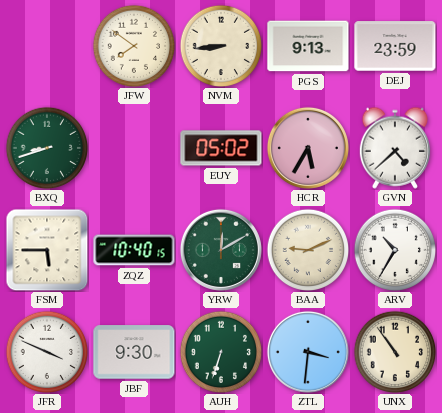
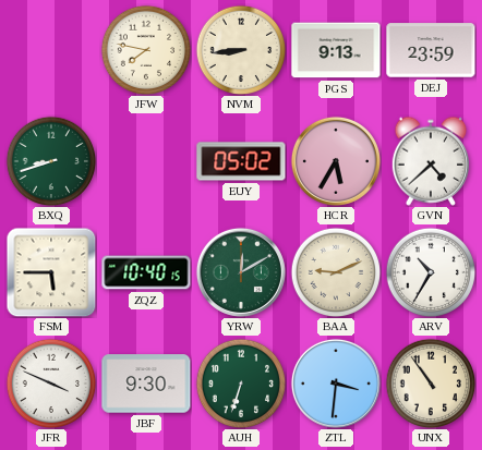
JFW: 7:51 -> 7:47 (146, 50)
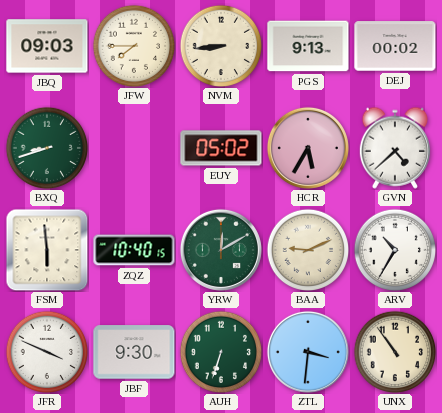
JBQ: none -> 09:03 (47, 46)
JFW: 7:47 -> 7:45 (134, 46)
DEJ: 23:59 -> 00:02 (395, 46)
FSM: 5:45 -> 5:59 (47, 250)
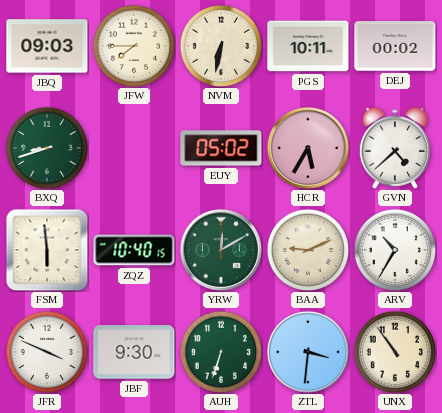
NVM: 8:44 -> 6:32 (221, 46)
PGS: 9:13 -> 10:11 (308, 46)
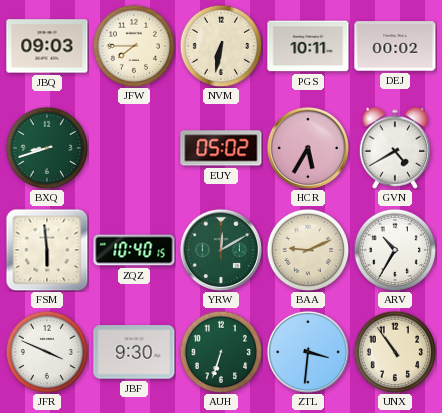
GVN: 4:38 -> 4:40 (394, 148)
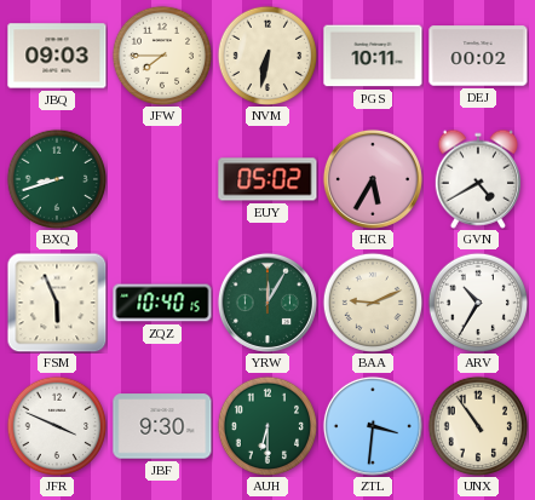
FSM: 5:59 -> 5:56 (57, 303)
YRW: 12:10 -> 12:05 (267, 303)
AUH: 6:33 -> 6:30 (267, 426)
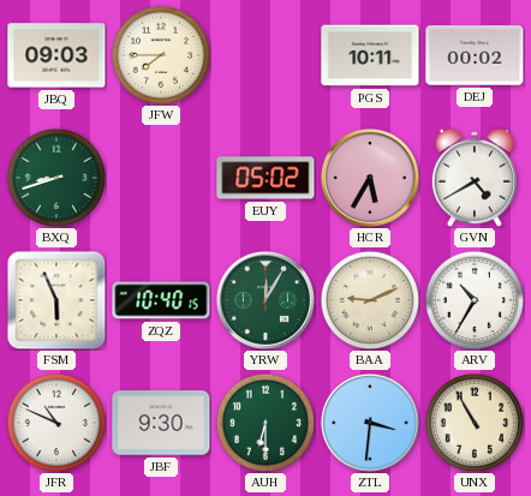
NVM: 6:32 -> none (267, 56)
JFR: 3:49 -> 10:49 (56, 423)
UNX: 10:54 -> 10:55 (475, 423)
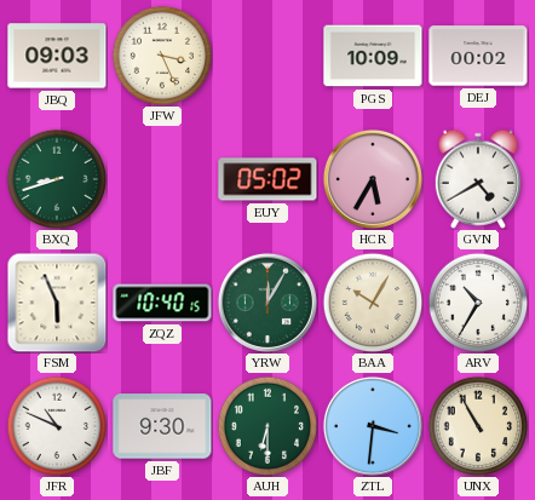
JFW: 7:45 -> 3:26 (162, 56)
PGS: 10:11 -> 10:09 (373, 56)
BAA: 9:11 -> 10:05 (373, 303)
